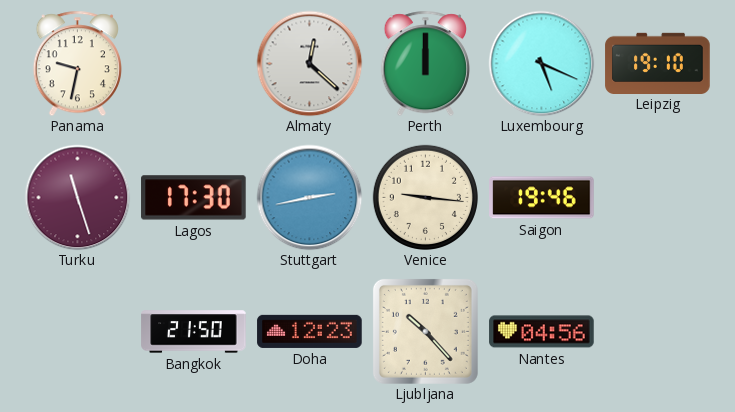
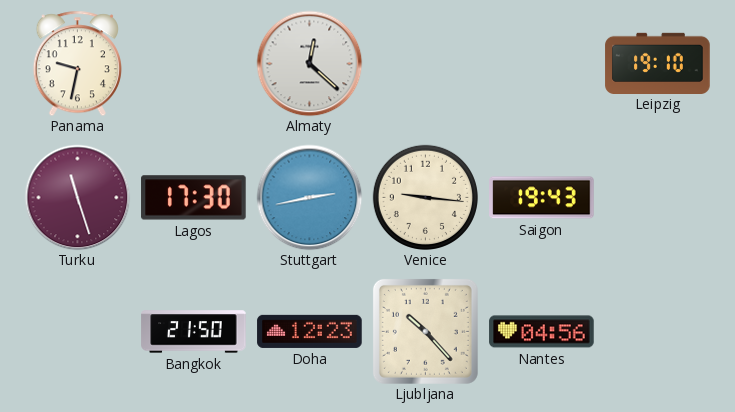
Perth: 12:00 -> none (425, 63)
Luxembourg: 5:19 -> none (541, 63)
Saigon: 19:46 -> 19:43 (542, 198)
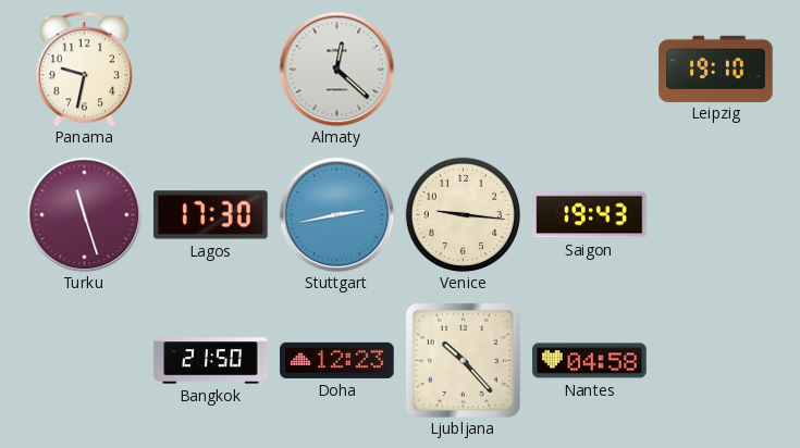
Nantes: 04:56 -> 04:58 (590, 361)
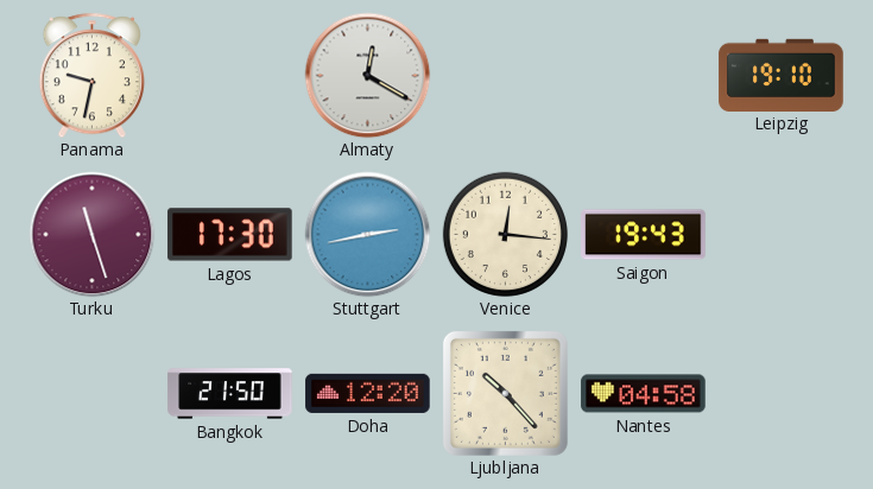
Almaty: 12:22 -> 12:20 (367, 75)
Venice: 9:16 -> 12:16 (505, 234)
Doha: 12:23 -> 12:20 (368, 393)
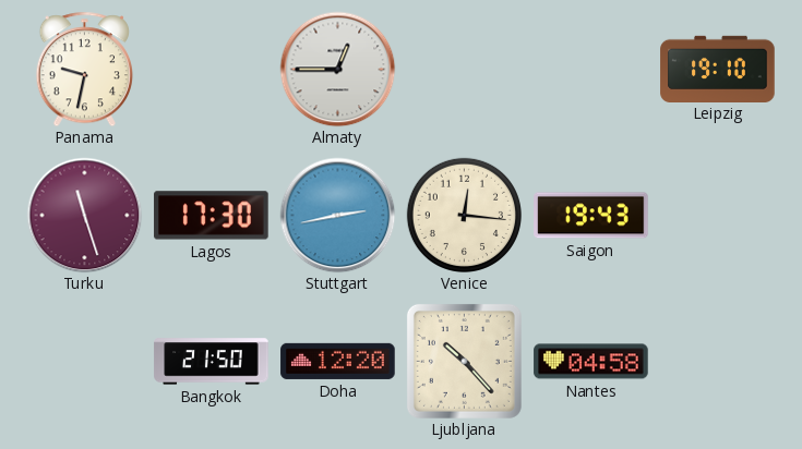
Almaty: 12:20 -> 12:45 (337, 69)
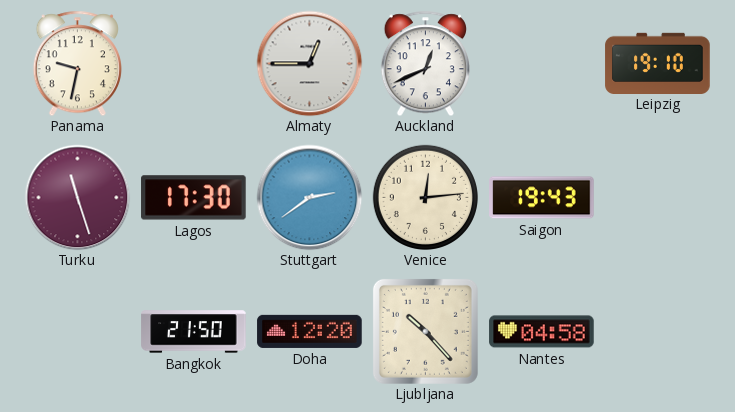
Auckland: none -> 12:41 (425, 63)
Stuttgart: 2:43 -> 2:39 (309, 197)
Venice: 12:16 -> 12:14 (425, 197)
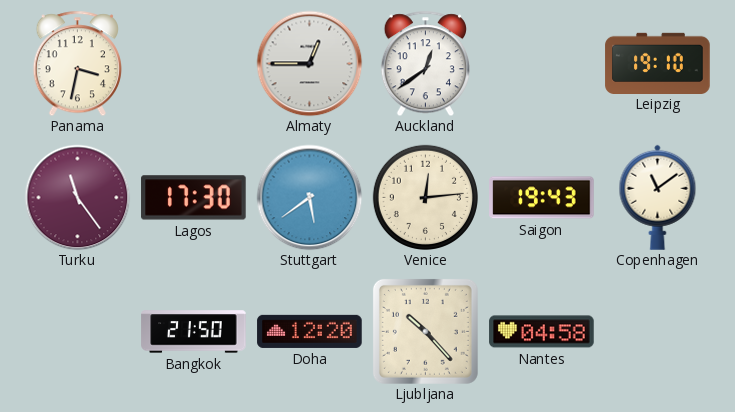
Panama: 9:32 -> 3:32 (77, 63)
Auckland: 12:41 -> 12:39 (425, 63)
Turku: 11:27 -> 11:24 (77, 197)
Stuttgart: 2:39 -> 5:39 (309, 197)
Copenhagen: none -> 11:09 (658, 197)
